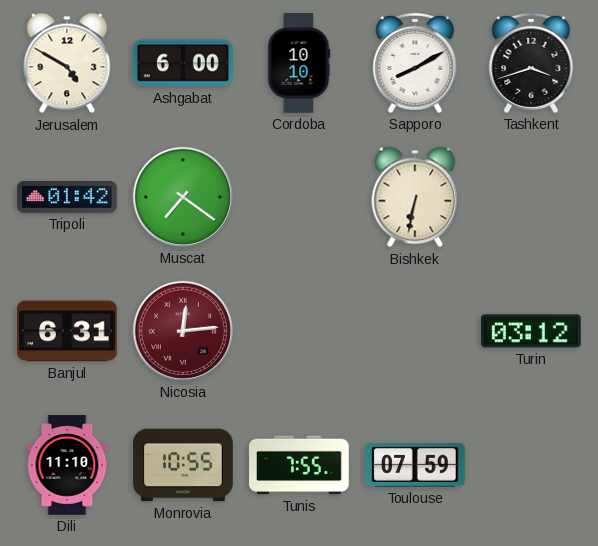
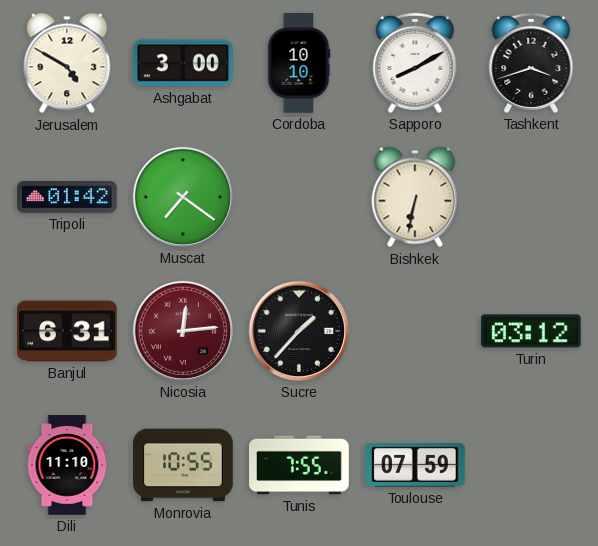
Ashgabat: 6:00 -> 3:00 (184, 63)
Sucre: none -> 1:37 (299, 331)
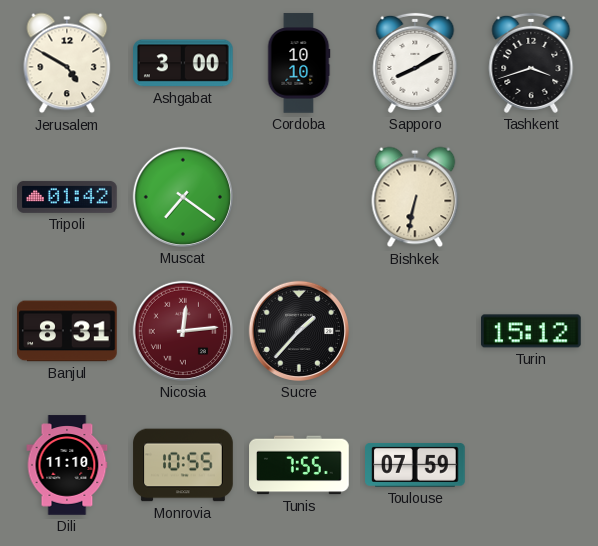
Banjul: 6:31 -> 8:31 (67, 331)
Turin: 03:12 -> 15:12 (532, 331)
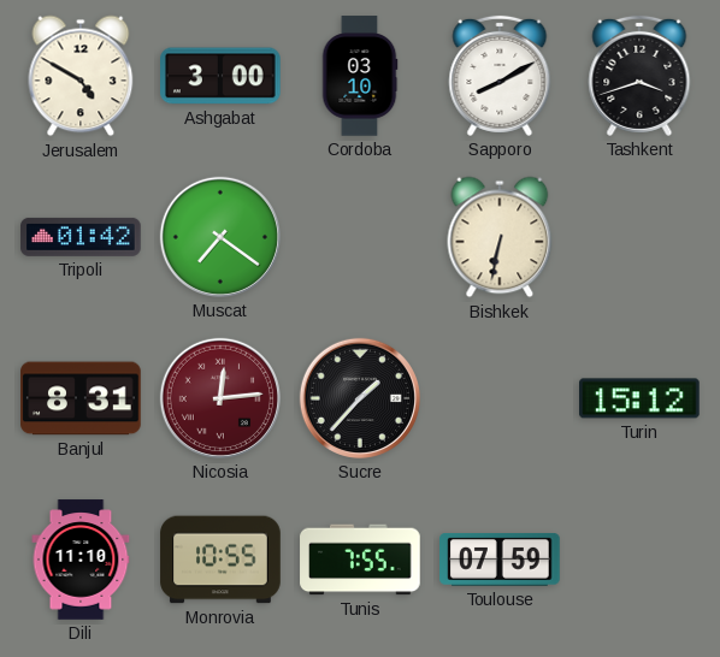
Cordoba: 10:10 -> 03:10 (360, 76)
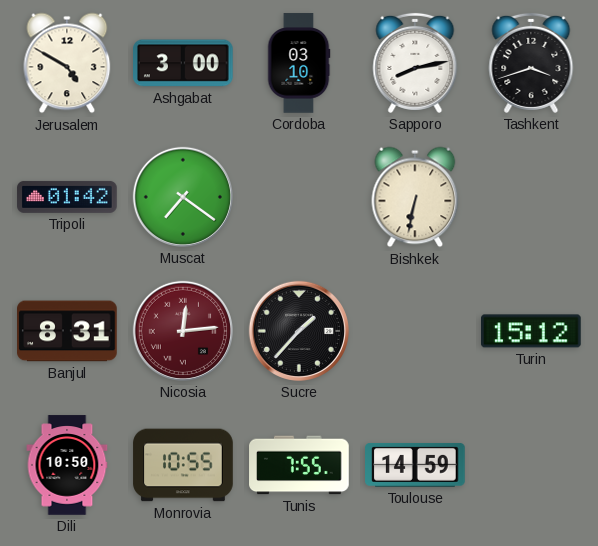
Sapporo: 8:10 -> 8:13 (415, 63)
Dili: 11:10 -> 10:50 (67, 465)
Toulouse: 07:59 -> 14:59 (415, 466)
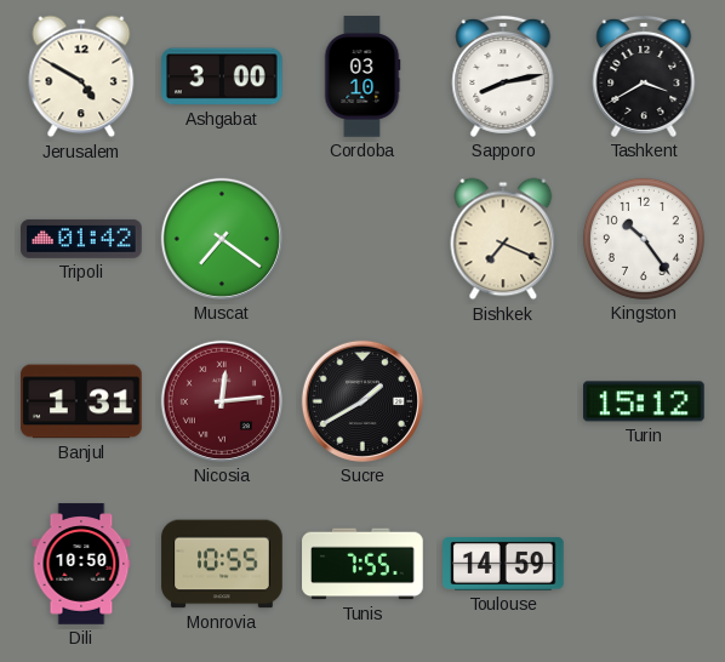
Tashkent: 3:42 -> 3:40 (644, 76)
Bishkek: 6:32 -> 7:19 (503, 239)
Kingston: none -> 10:24 (644, 239)
Banjul: 8:31 -> 1:31 (81, 401)
Sucre: 1:37 -> 1:40 (362, 401)
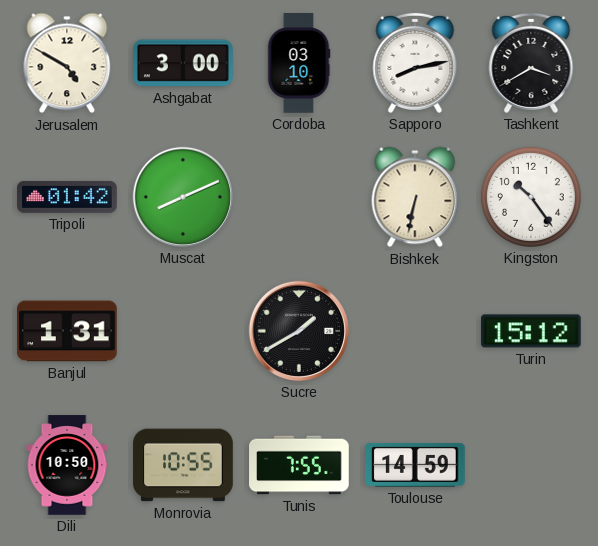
Muscat: 7:21 -> 8:11 (183, 197)
Bishkek: 7:19 -> 6:32 (415, 197)
Nicosia: 12:14 -> none (222, 401)
